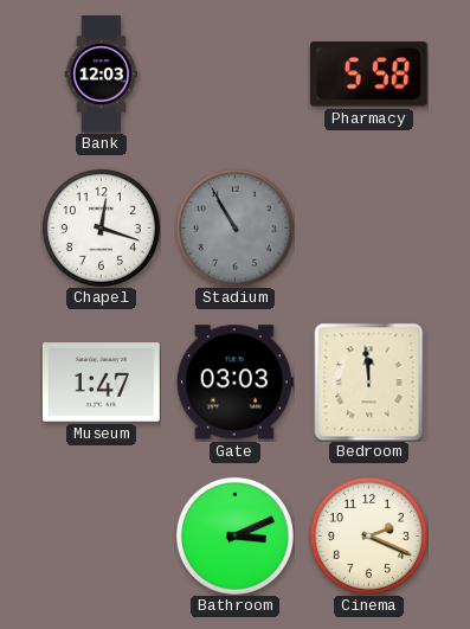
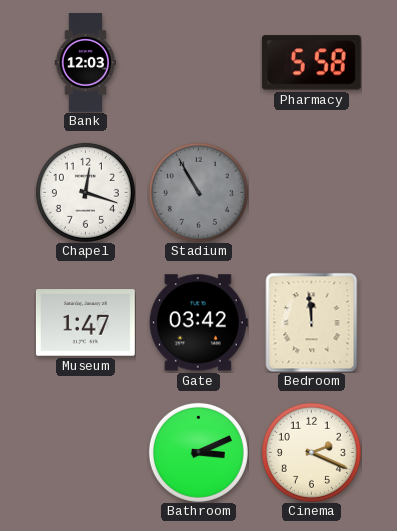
Gate: 03:03 -> 03:42 (198, 323)
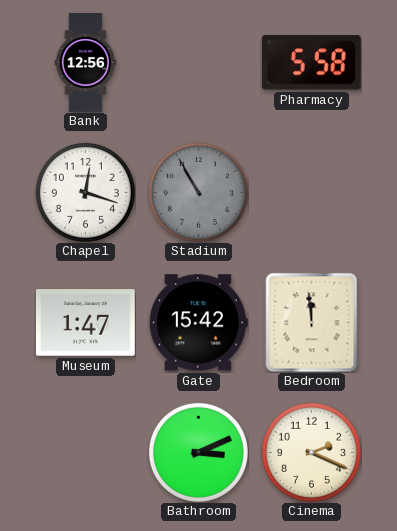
Bank: 12:03 -> 12:56 (86, 63)
Gate: 03:42 -> 15:42 (198, 323)
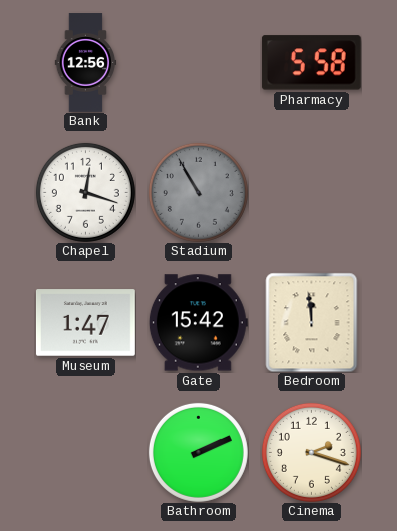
Bathroom: 3:11 -> 2:11 (198, 452)
Cinema: 2:19 -> 2:18 (311, 452)
